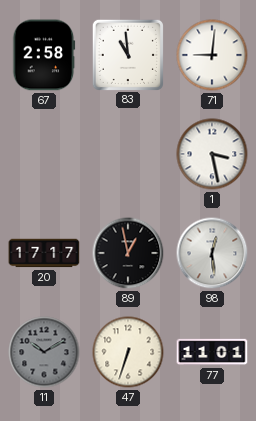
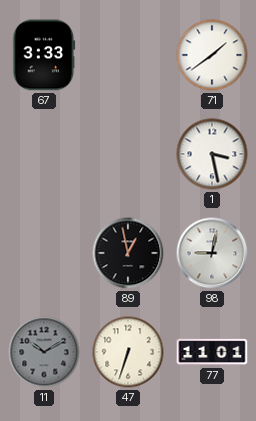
67: 2:58 -> 3:33 (44, 55)
83: 10:59 -> none (127, 54)
71: 9:01 -> 1:39 (212, 55)
20: 17:17 -> none (44, 253)
98: 12:29 -> 9:02 (212, 253)
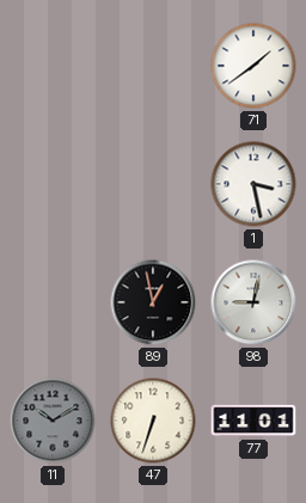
67: 3:33 -> none (44, 55)
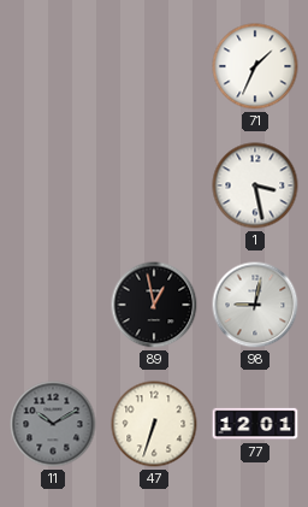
71: 1:39 -> 1:34 (255, 66)
77: 11:01 -> 12:01 (255, 424)
